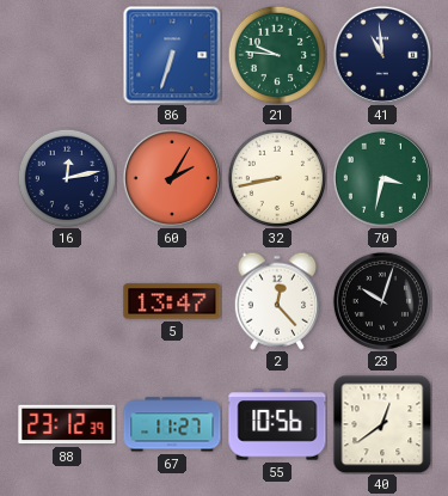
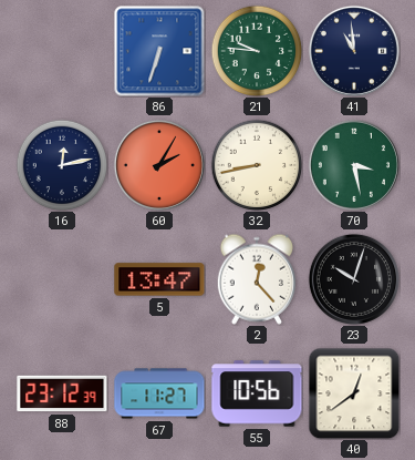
70: 3:32 -> 3:28 (354, 165)
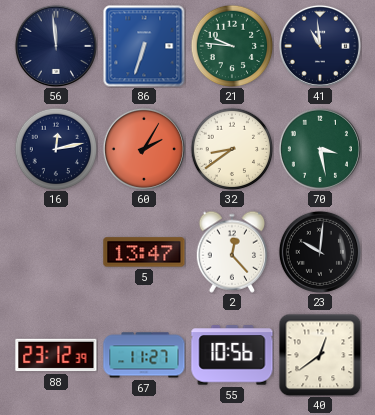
56: none -> 11:59 (56, 46)
32: 8:43 -> 8:39 (232, 149)
23: 10:03 -> 10:01 (320, 252)
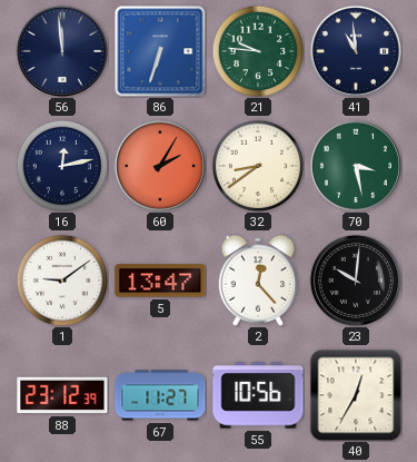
1: none -> 9:09 (62, 281)
40: 12:39 -> 12:35 (356, 395)
